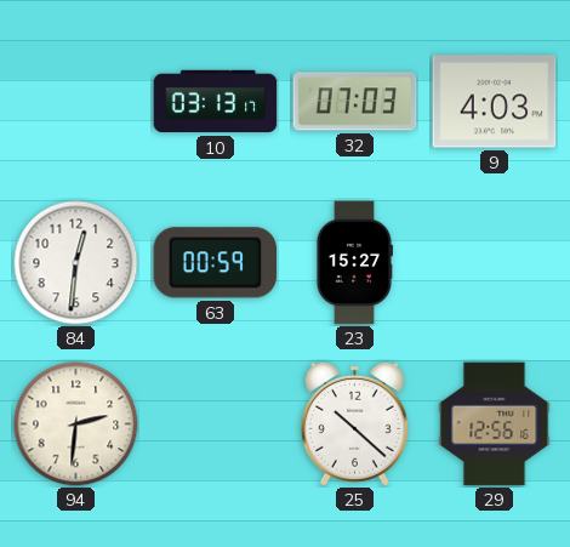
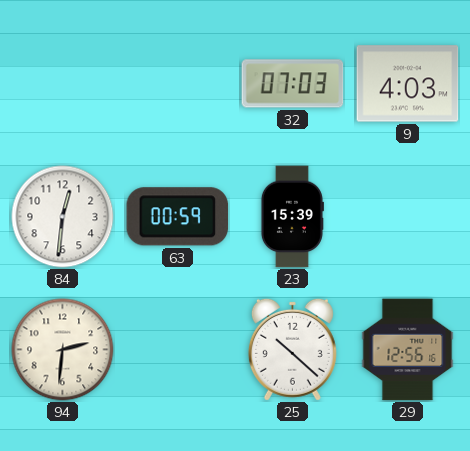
10: 03:13 -> none (216, 102)
23: 15:27 -> 15:39 (292, 217)
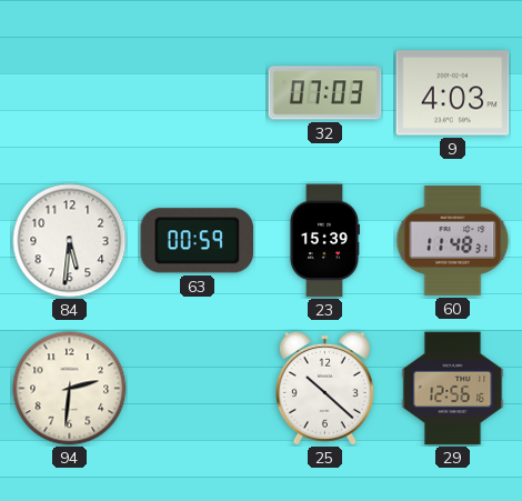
84: 12:31 -> 5:31 (70, 241)
60: none -> 11:48 (453, 241)
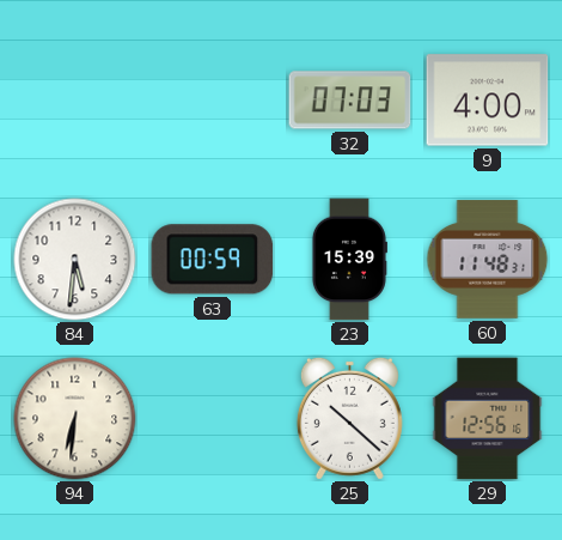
9: 4:03 -> 4:00 (488, 101)
94: 2:31 -> 6:31 (75, 419)
